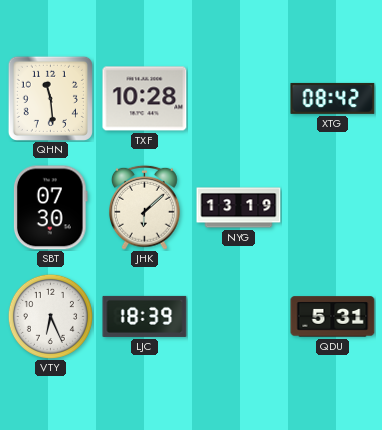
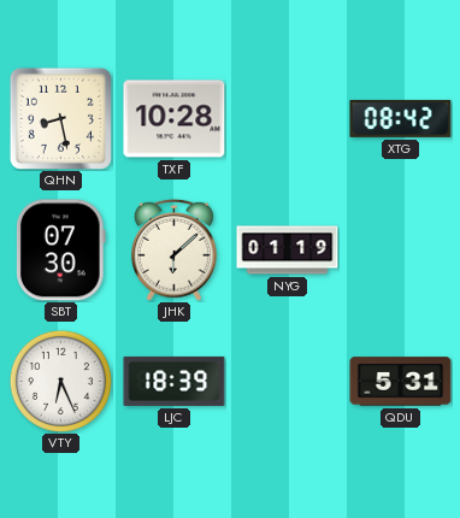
QHN: 11:29 -> 8:28 (60, 118)
NYG: 13:19 -> 01:19 (288, 251)
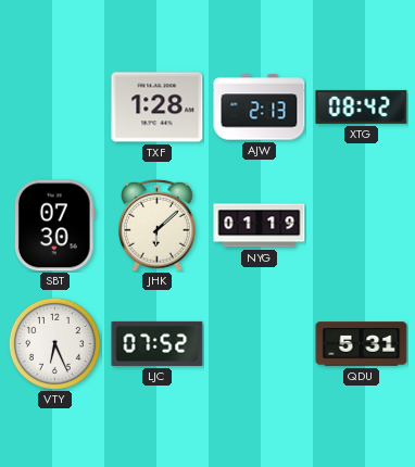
QHN: 8:28 -> none (60, 118)
TXF: 10:28 -> 1:28 (158, 108)
AJW: none -> 2:13 (260, 108)
LJC: 18:39 -> 07:52 (158, 343)
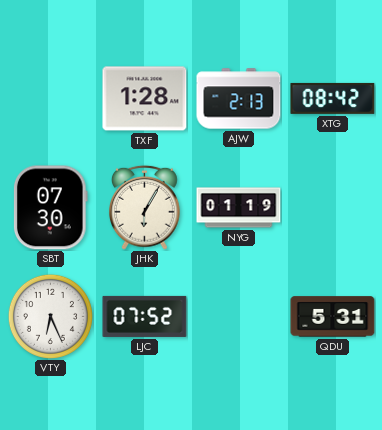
JHK: 6:08 -> 6:05 (144, 207)
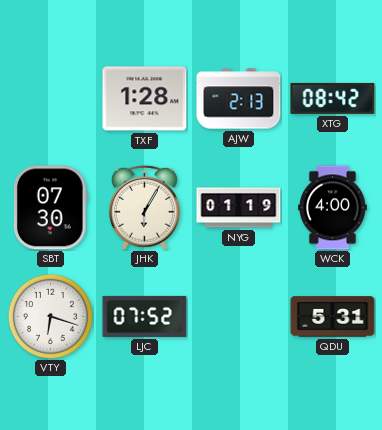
WCK: none -> 4:00 (332, 208)
VTY: 6:26 -> 6:18 (50, 316)
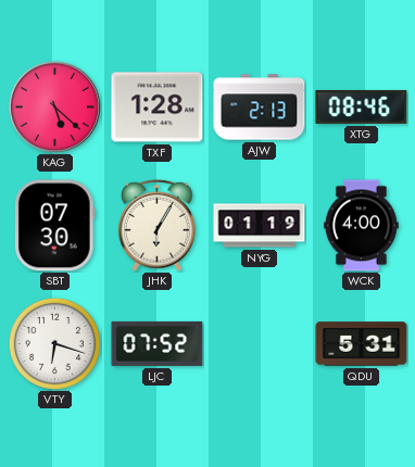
KAG: none -> 5:22 (54, 106)
XTG: 08:42 -> 08:46 (362, 106)
